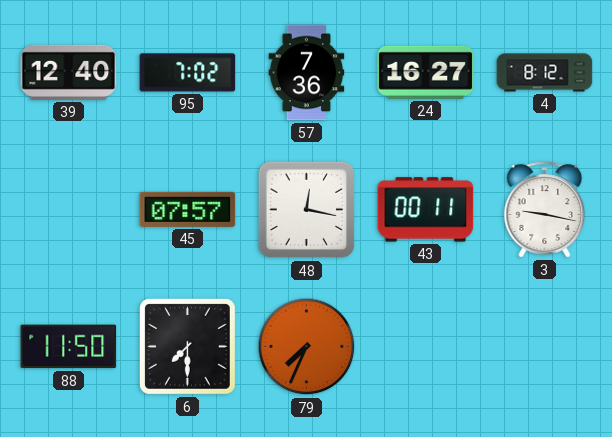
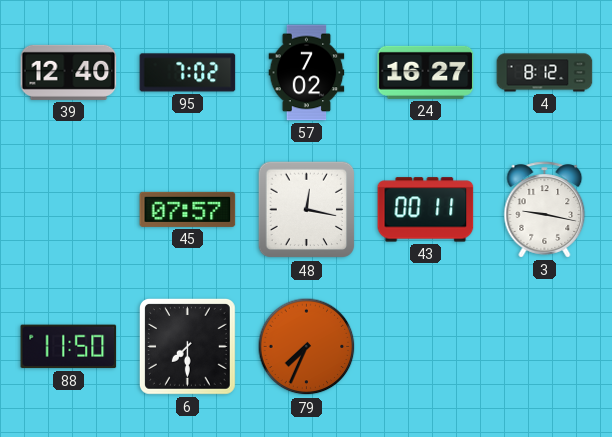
57: 7:36 -> 7:02 (307, 73)
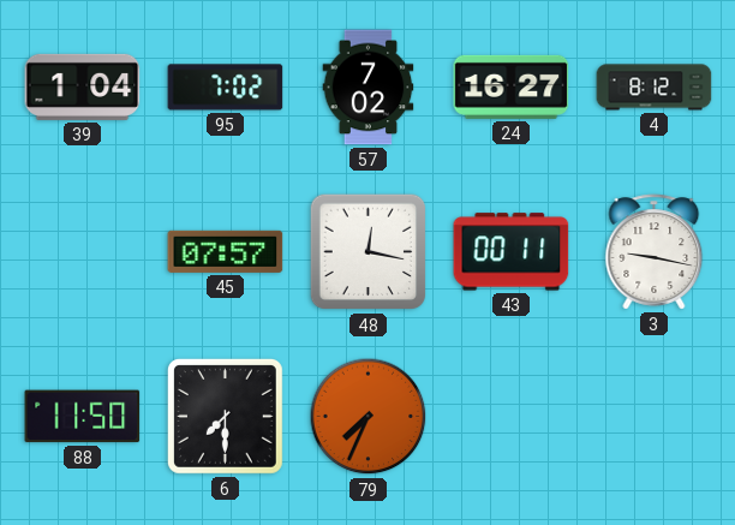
39: 12:40 -> 1:04 (83, 86)
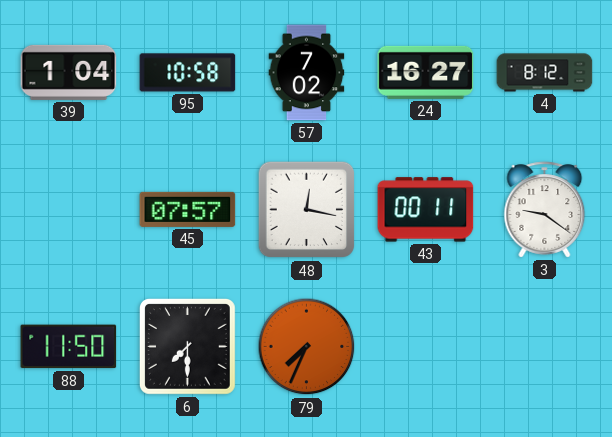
95: 7:02 -> 10:58 (188, 73)
3: 9:17 -> 9:21 (545, 210)
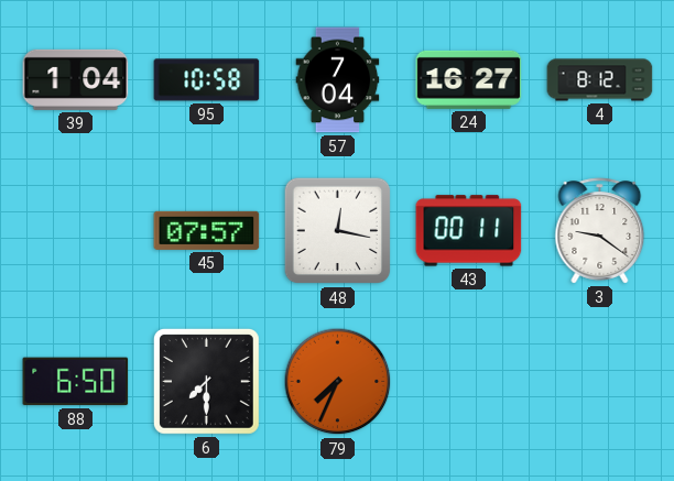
57: 7:02 -> 7:04 (338, 80)
88: 11:50 -> 6:50 (76, 382)
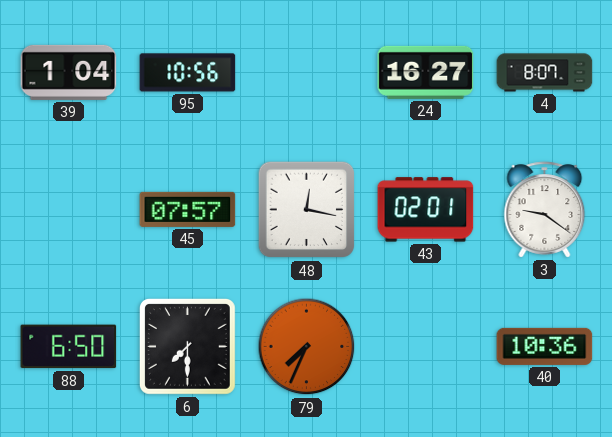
95: 10:58 -> 10:56 (188, 73)
57: 7:04 -> none (338, 80)
4: 8:12 -> 8:07 (545, 73)
43: 00:11 -> 02:01 (426, 210)
40: none -> 10:36 (545, 346)
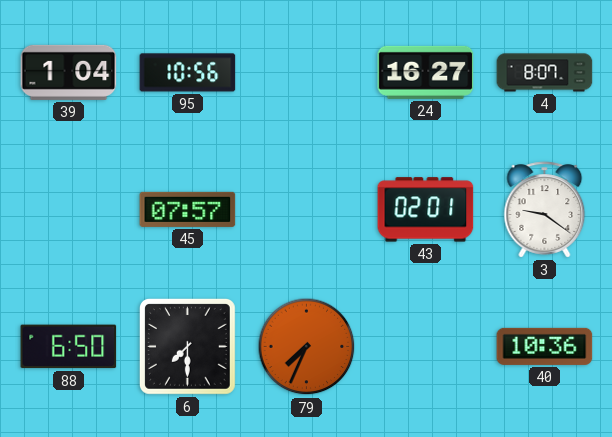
48: 12:17 -> none (307, 210)
